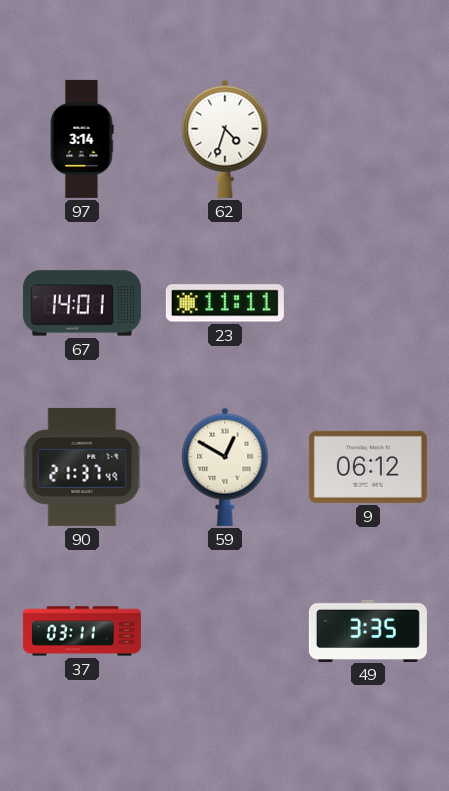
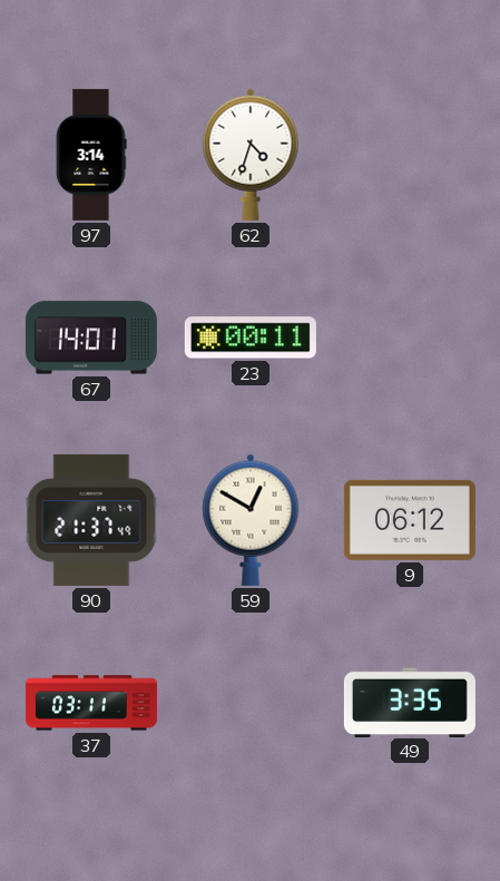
23: 11:11 -> 00:11 (251, 337)
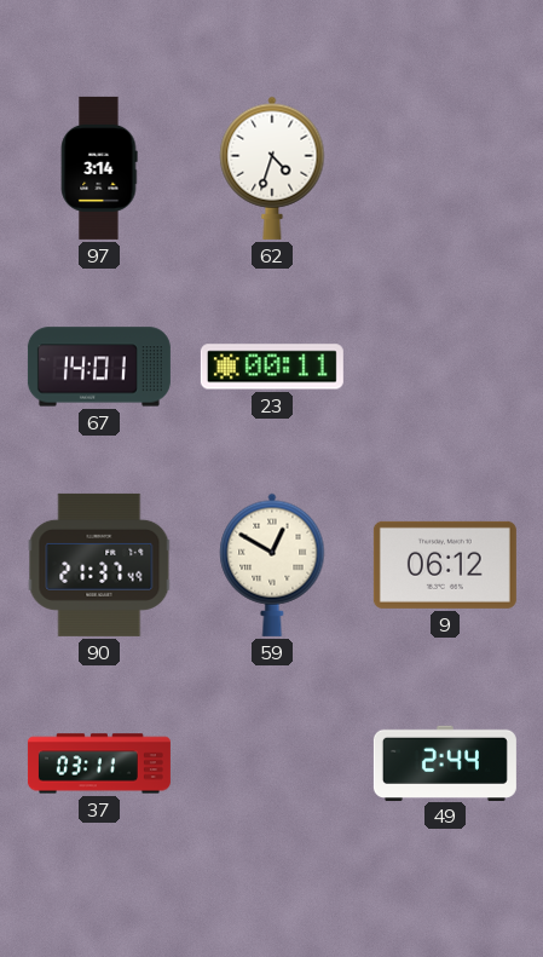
49: 3:35 -> 2:44 (445, 762)
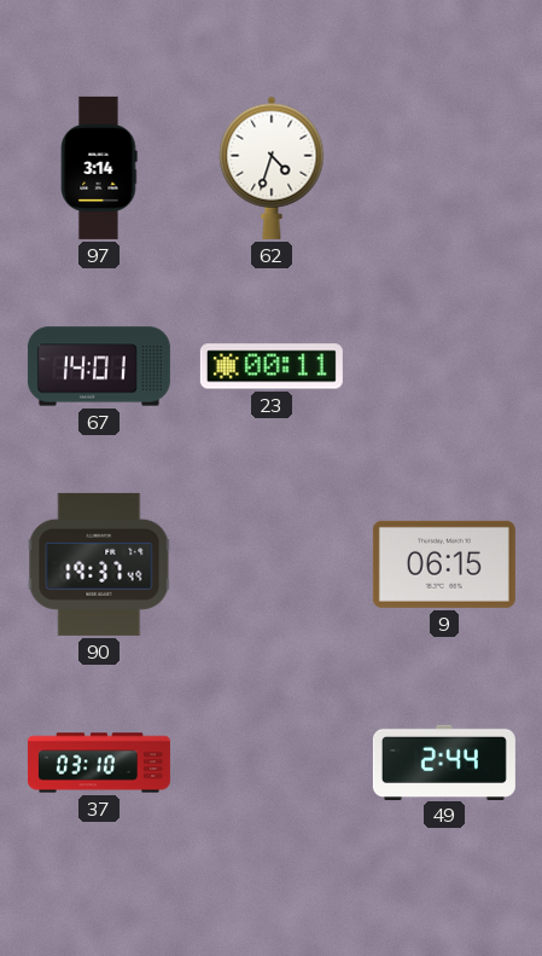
90: 21:37 -> 19:37 (99, 564)
59: 12:50 -> none (272, 565)
9: 06:12 -> 06:15 (444, 564)
37: 03:11 -> 03:10 (99, 763)
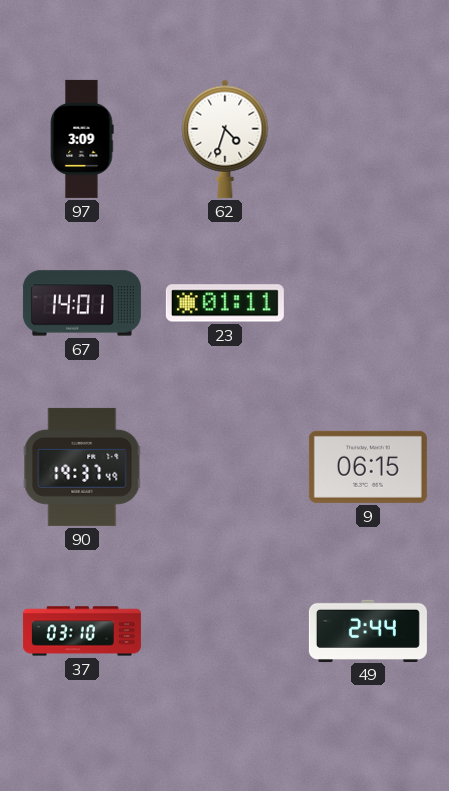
97: 3:14 -> 3:09 (82, 139)
23: 00:11 -> 01:11 (225, 303)
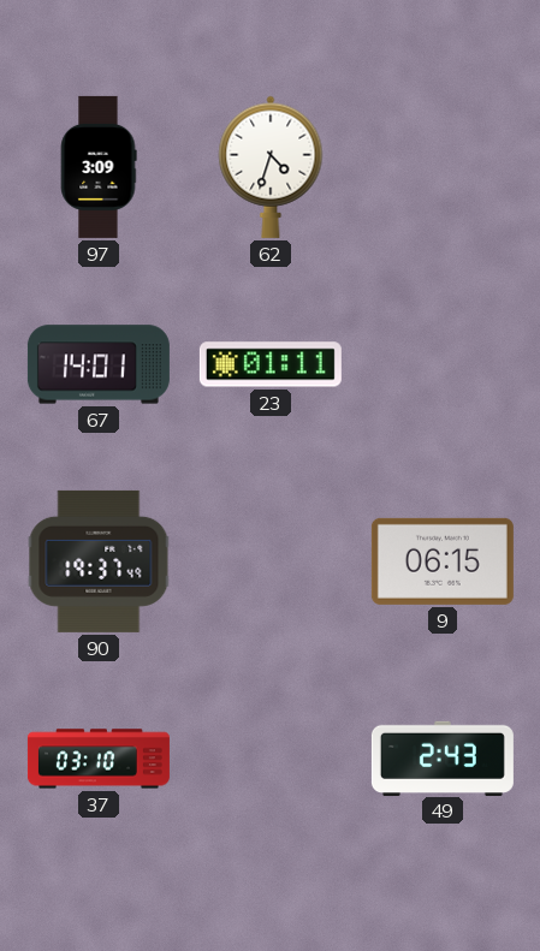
49: 2:44 -> 2:43 (443, 757)
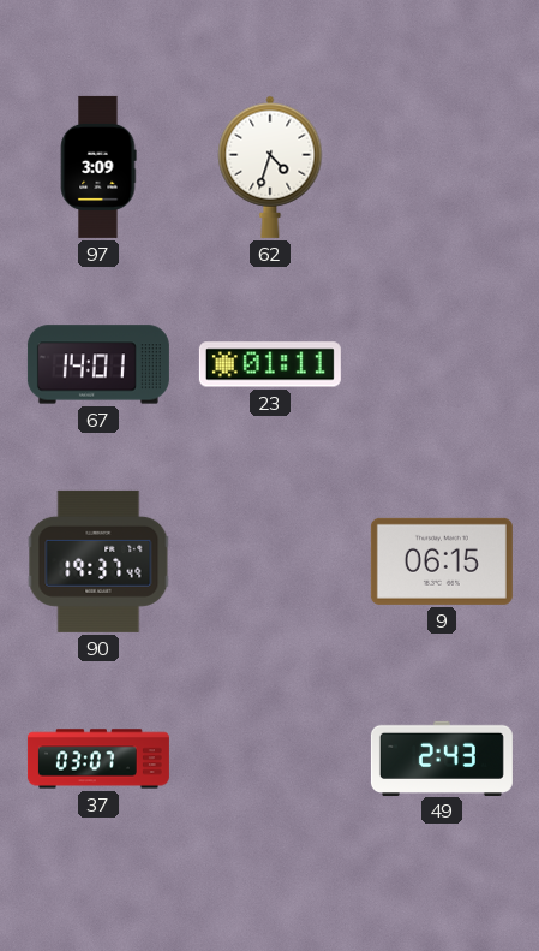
37: 03:10 -> 03:07 (98, 759)
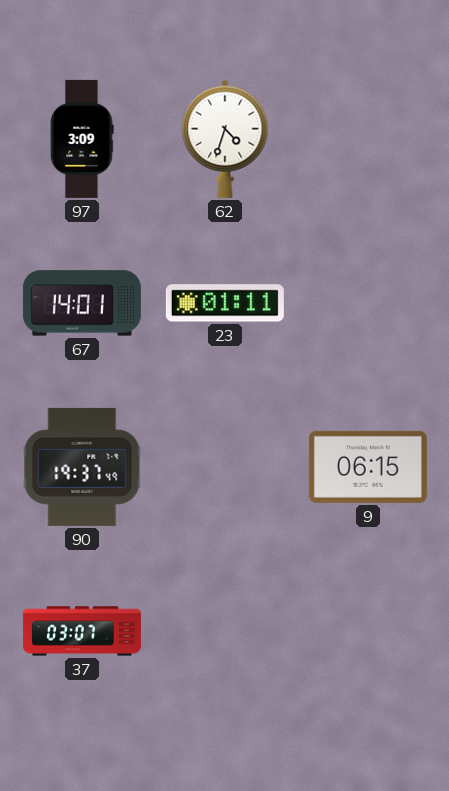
49: 2:43 -> none (442, 757)
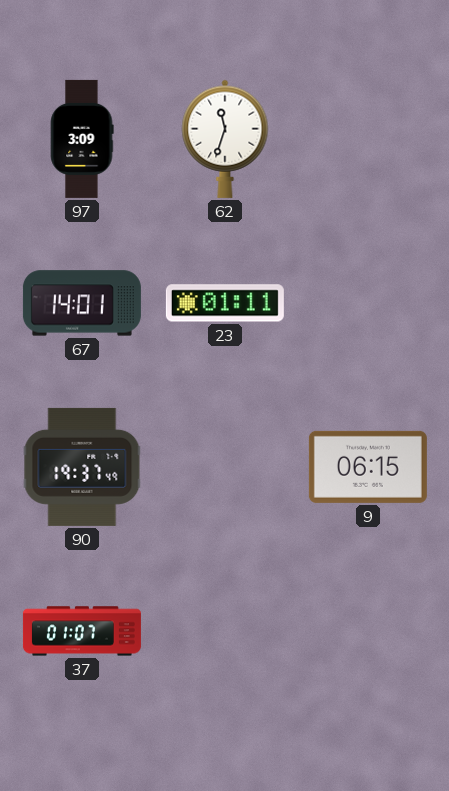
62: 4:33 -> 11:33 (225, 139)
37: 03:07 -> 01:07 (82, 631)
